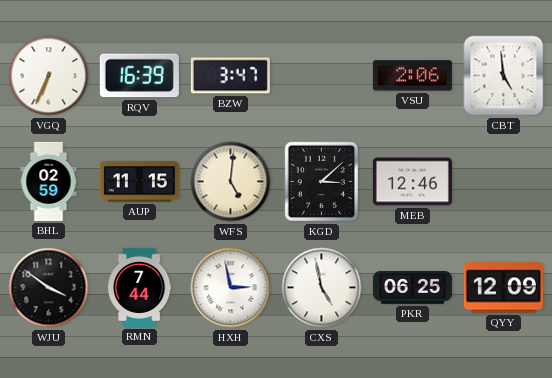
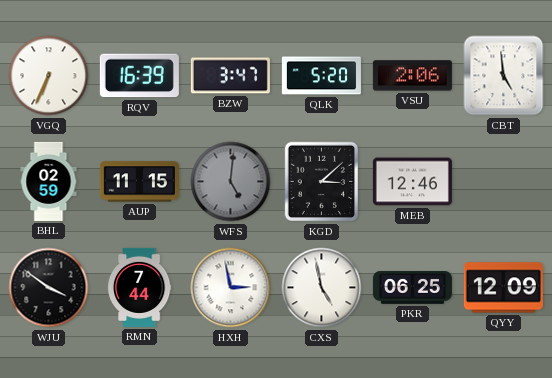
QLK: none -> 5:20 (321, 76)
WFS dial: cream -> grey (231, 182)
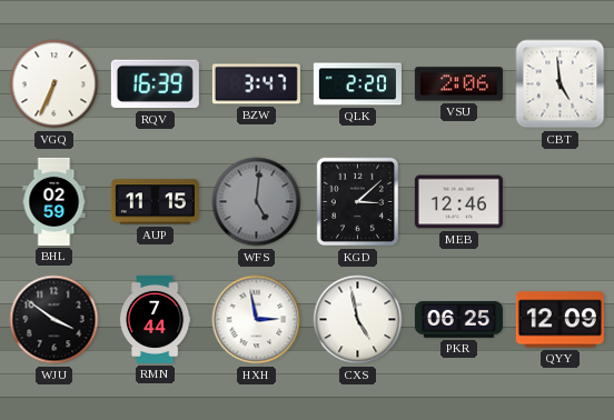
QLK: 5:20 -> 2:20 (357, 84)
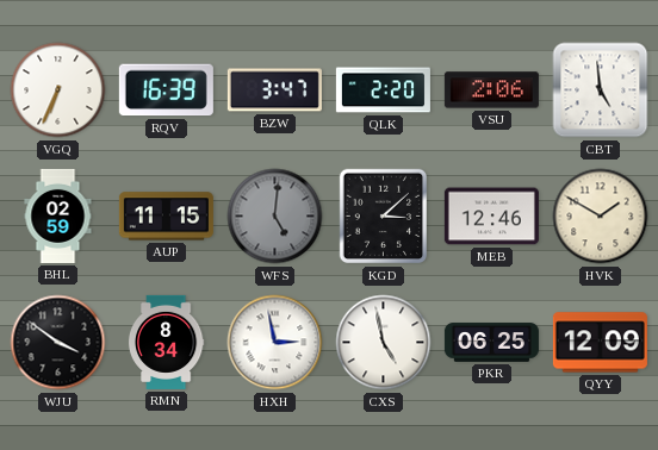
HVK: none -> 1:50 (601, 217)
RMN: 7:44 -> 8:34 (166, 342)
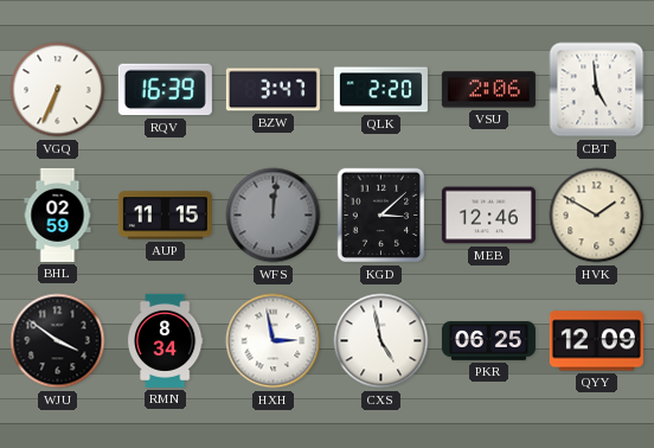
WFS: 5:01 -> 12:01 (274, 216)
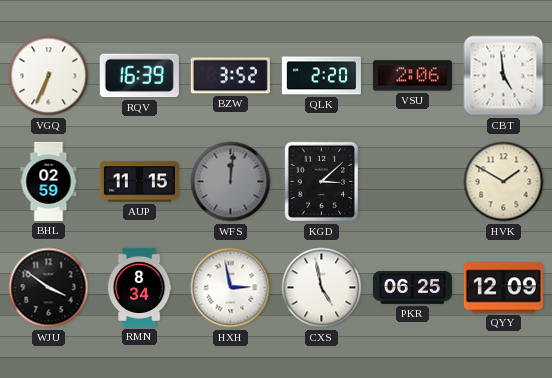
BZW: 3:47 -> 3:52 (230, 76)
MEB: 12:46 -> none (488, 216)
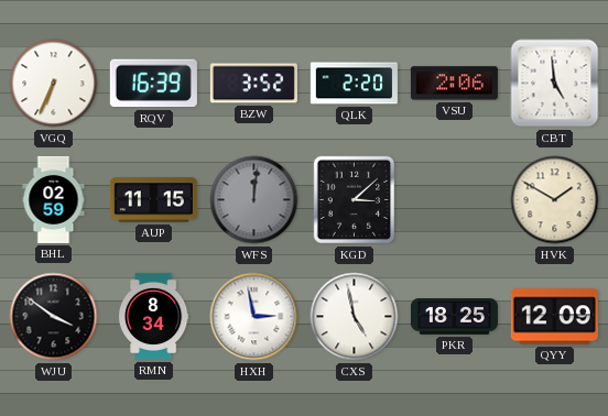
PKR: 06:25 -> 18:25 (454, 317)
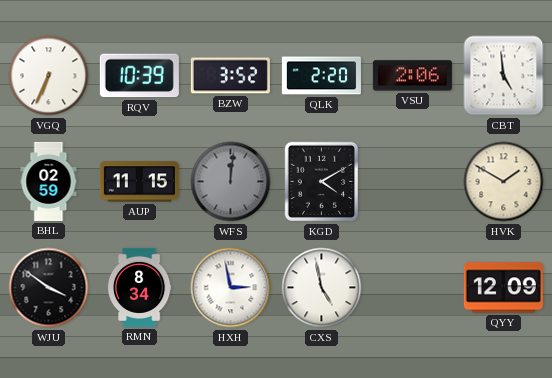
RQV: 16:39 -> 10:39 (139, 76)
KGD: 3:08 -> 4:10 (321, 182)
PKR: 18:25 -> none (454, 317)
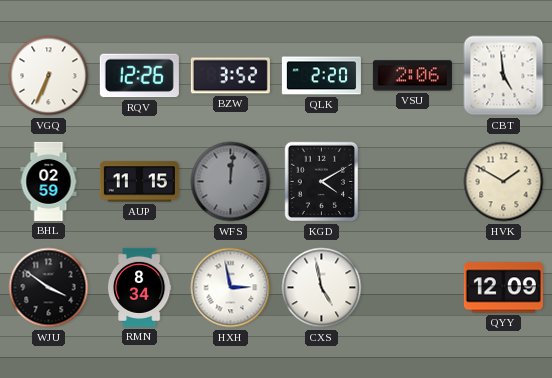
RQV: 10:39 -> 12:26 (139, 76)
